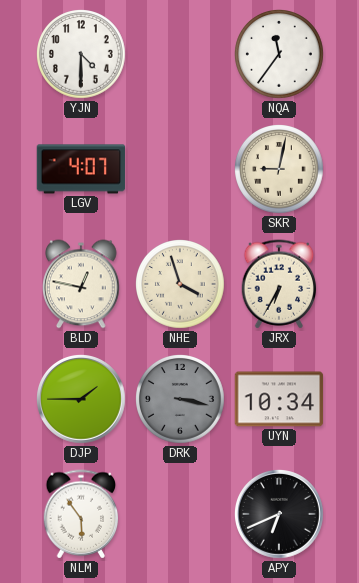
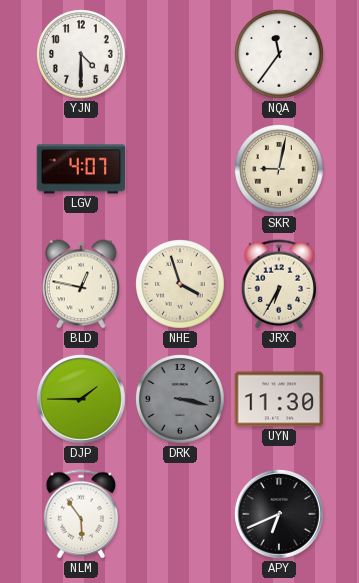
UYN: 10:34 -> 11:30 (279, 399)
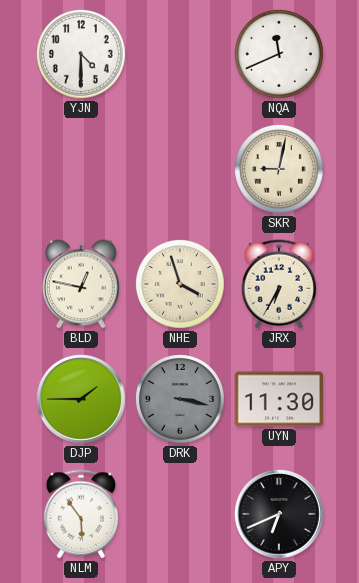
NQA: 11:36 -> 11:41 (280, 55)
LGV: 4:07 -> none (81, 169)
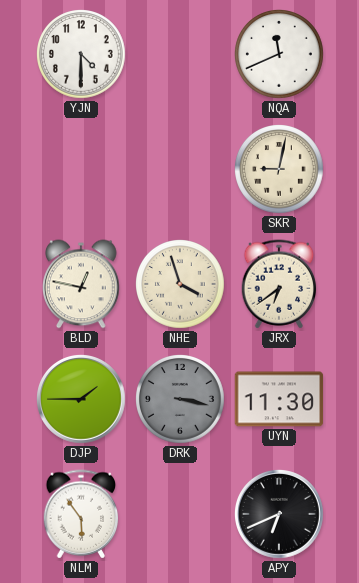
JRX: 6:35 -> 6:39 (279, 284)
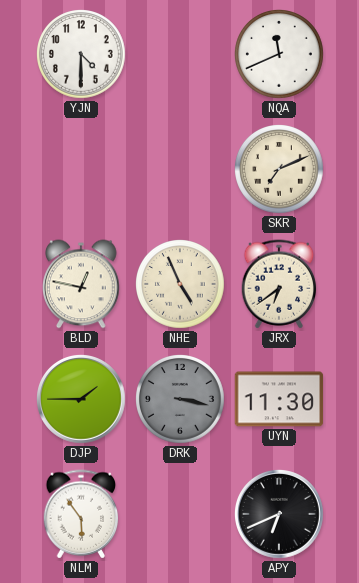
SKR: 9:02 -> 7:11 (280, 170)
NHE: 3:57 -> 4:56 (181, 285)
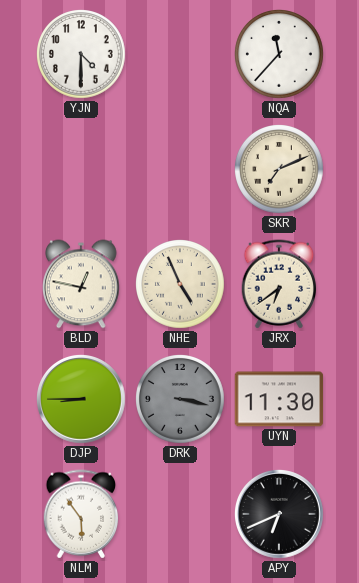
NQA: 11:41 -> 11:37 (280, 55)
DJP: 1:45 -> 8:45 (82, 400)
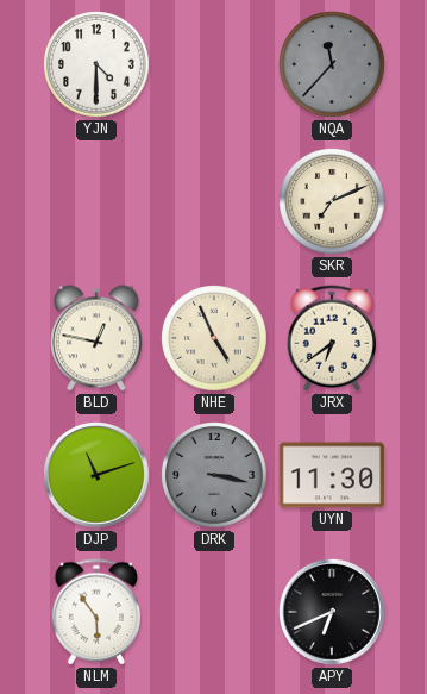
NQA dial: white -> grey (333, 65)
DJP: 8:45 -> 11:12 (98, 476)
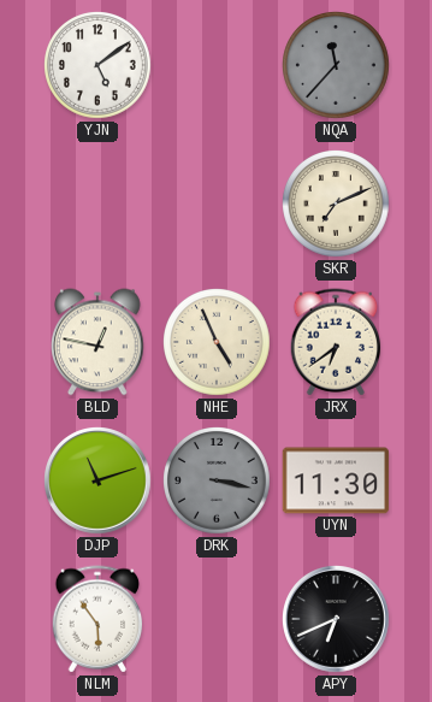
YJN: 4:30 -> 5:09 (99, 66)
